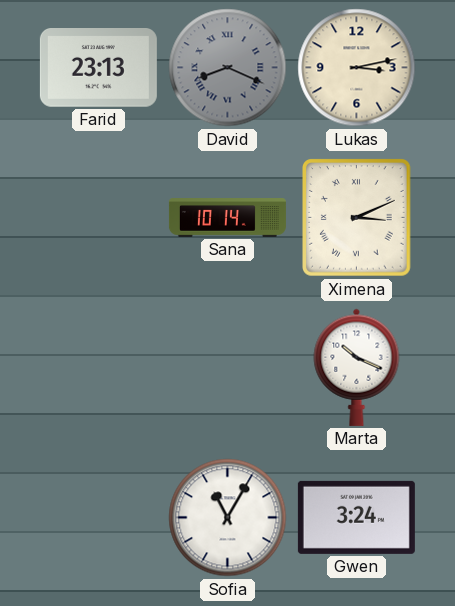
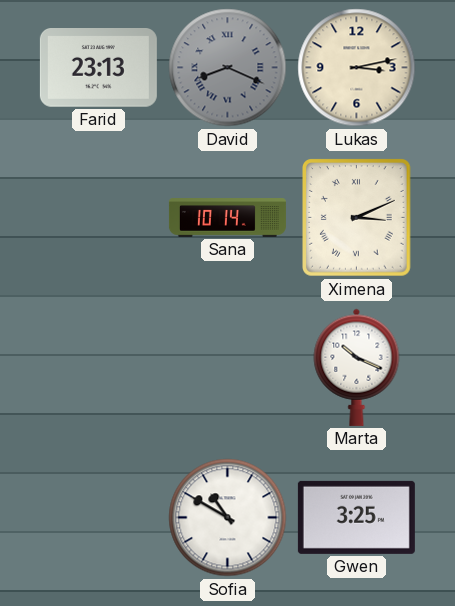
Sofia: 11:05 -> 10:50 (228, 518)
Gwen: 3:24 -> 3:25 (356, 517)
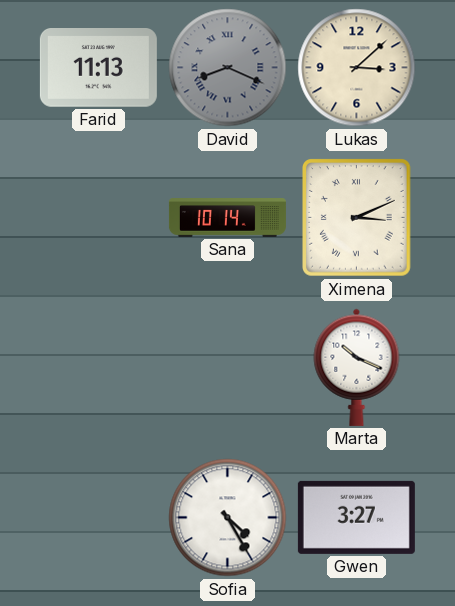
Farid: 23:13 -> 11:13 (98, 68)
Lukas: 3:13 -> 3:08 (357, 68)
Sofia: 10:50 -> 4:25 (228, 518)
Gwen: 3:25 -> 3:27 (356, 517)
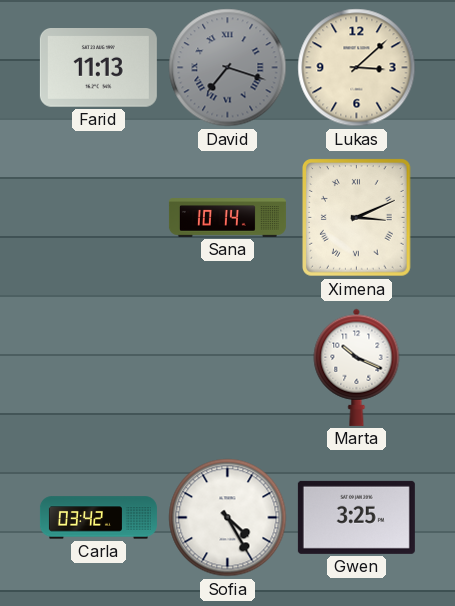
David: 8:19 -> 7:18 (228, 68)
Carla: none -> 03:42 (98, 518)
Gwen: 3:27 -> 3:25 (356, 517)
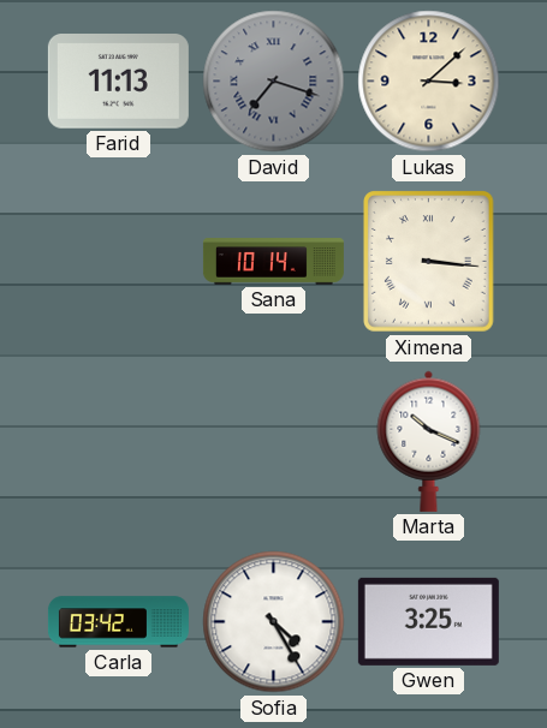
Ximena: 3:11 -> 3:16 (429, 262)
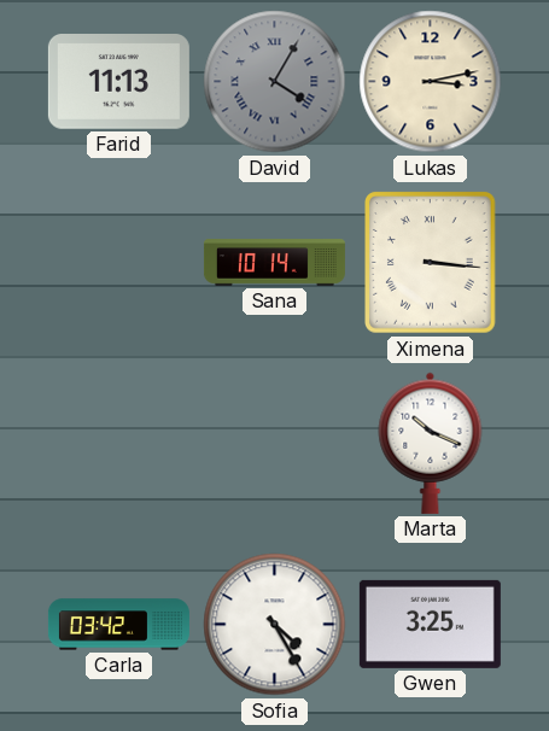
David: 7:18 -> 4:05 (275, 82)
Lukas: 3:08 -> 3:13 (431, 82)
